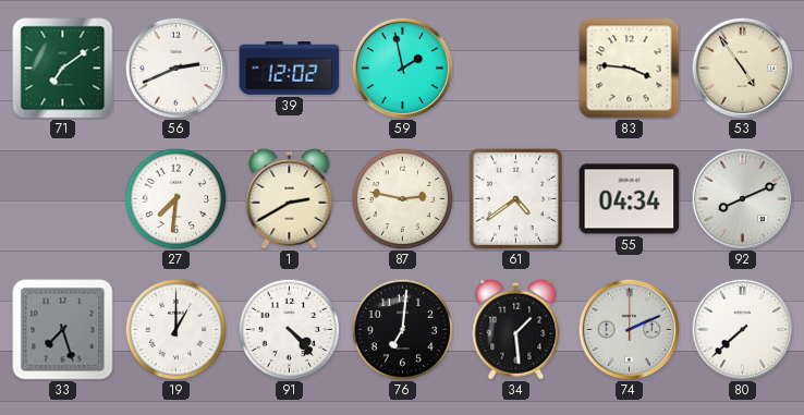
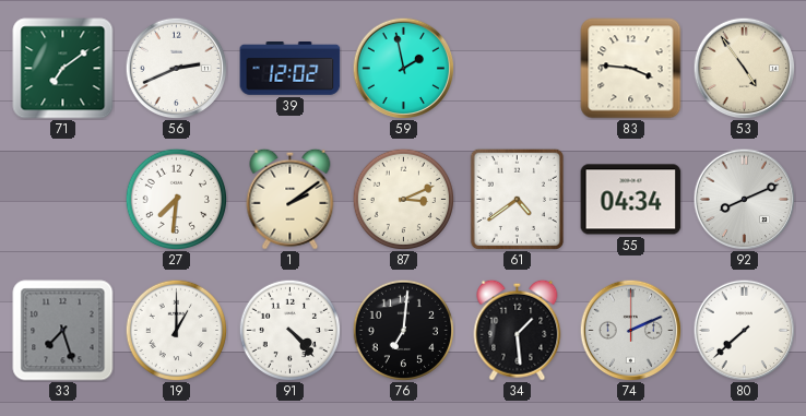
1: 2:40 -> 2:09 (291, 199)
87: 2:47 -> 3:11 (403, 199)
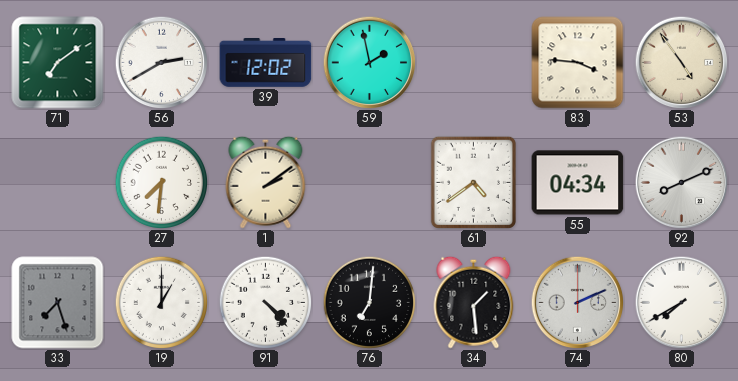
56: 2:41 -> 2:40 (161, 62)
87: 3:11 -> none (403, 199)
80: 7:38 -> 7:40 (681, 302)
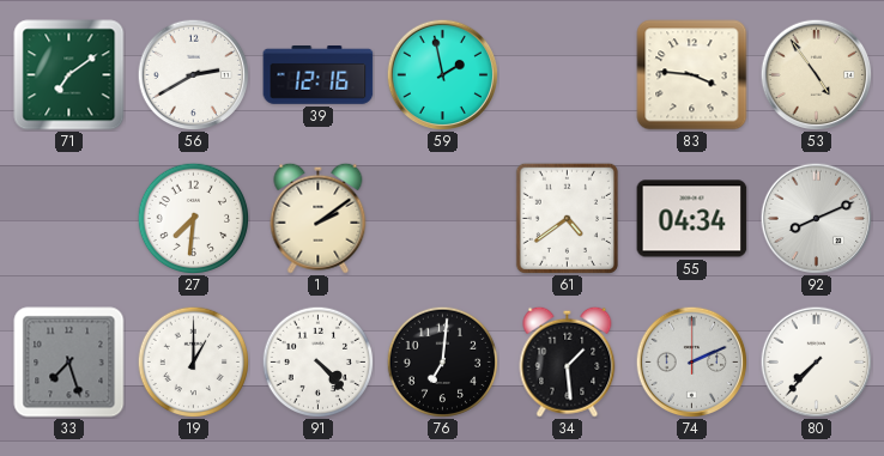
39: 12:02 -> 12:16 (319, 75)
80: 7:40 -> 7:37 (816, 361)
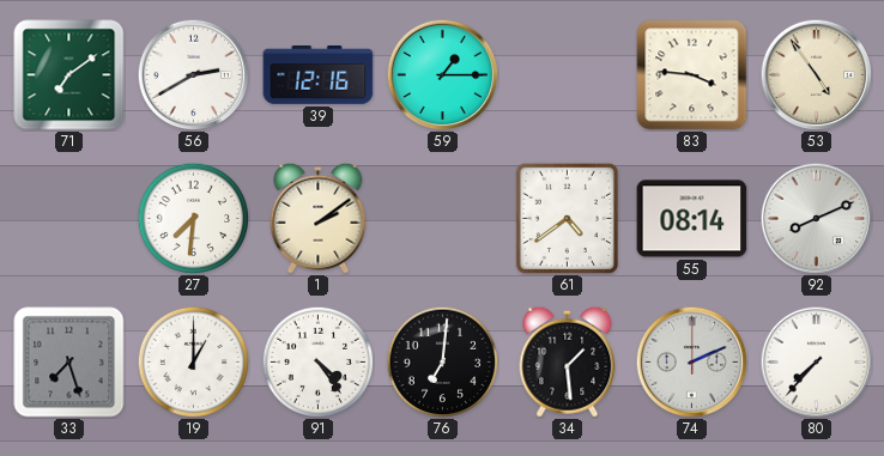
59: 1:58 -> 1:15 (442, 74)
55: 04:34 -> 08:14 (692, 219)
91: 4:23 -> 4:24 (317, 361)
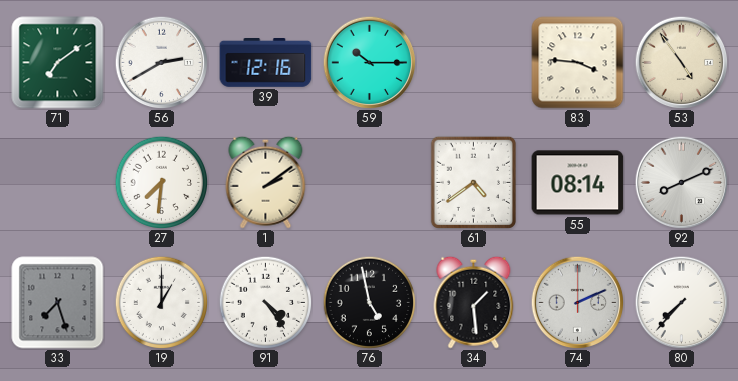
59: 1:15 -> 10:15 (369, 62)
76: 7:01 -> 4:58 (369, 302)
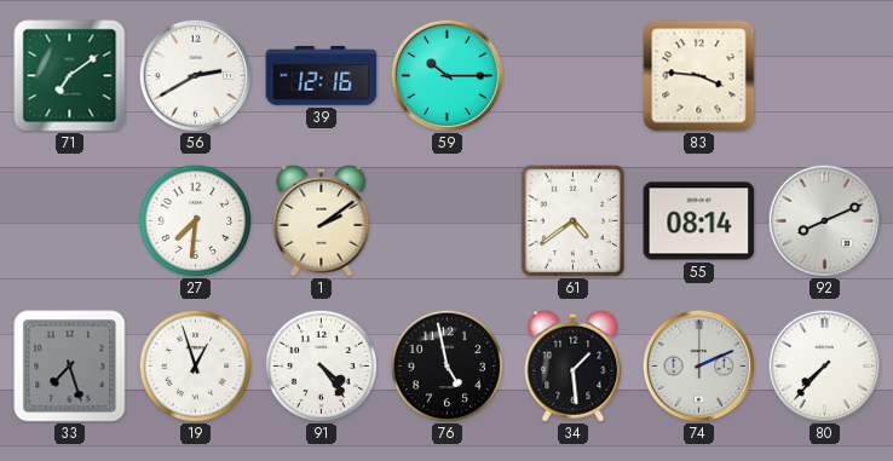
53: 4:54 -> none (681, 62)
19: 1:00 -> 12:57 (195, 365)
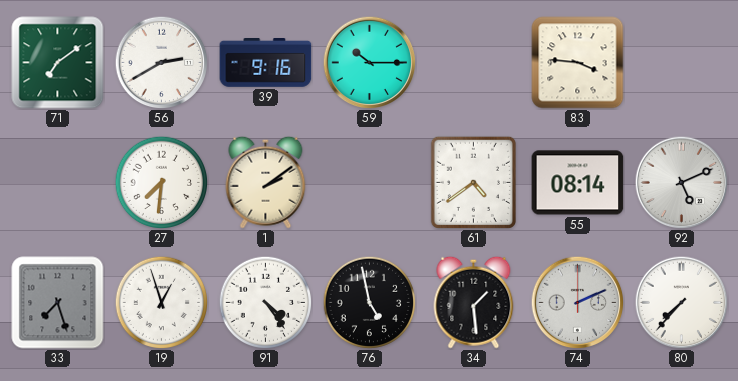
39: 12:16 -> 9:16 (266, 63)
92: 8:11 -> 5:11 (681, 182)
